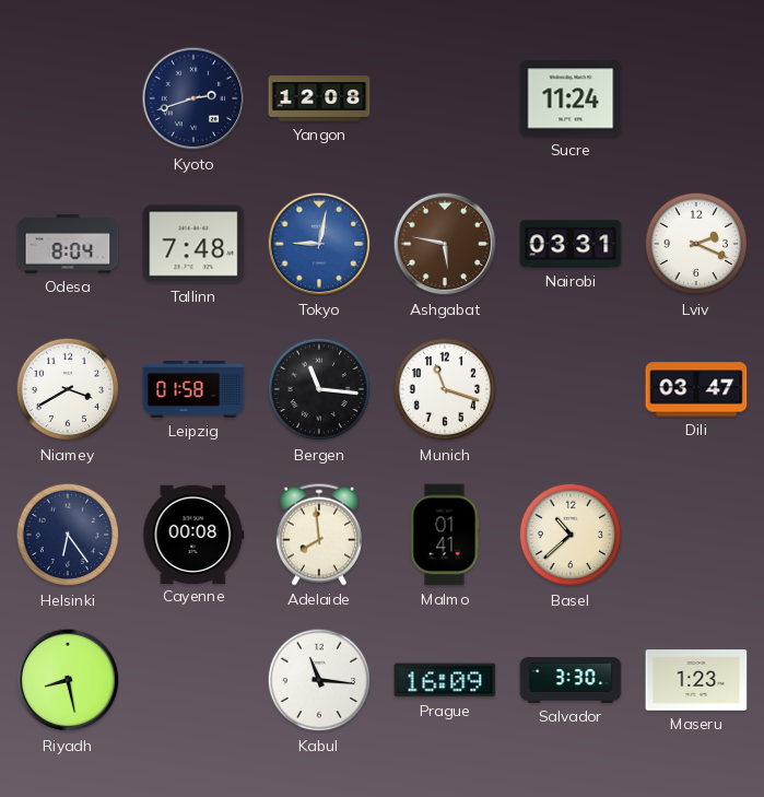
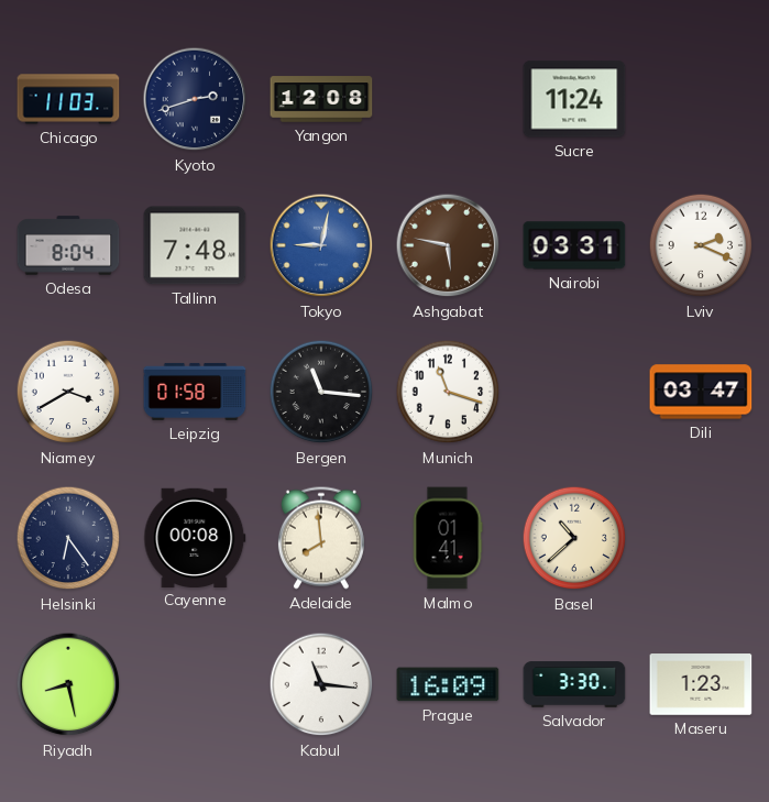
Chicago: none -> 11:03 (68, 99)
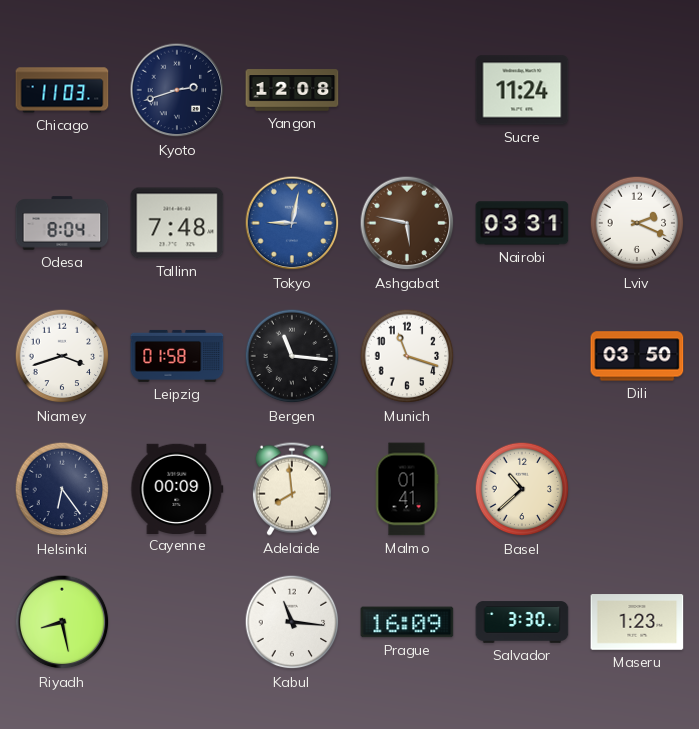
Niamey: 3:40 -> 3:42 (62, 356)
Dili: 03:47 -> 03:50 (637, 356)
Cayenne: 00:08 -> 00:09 (177, 488)
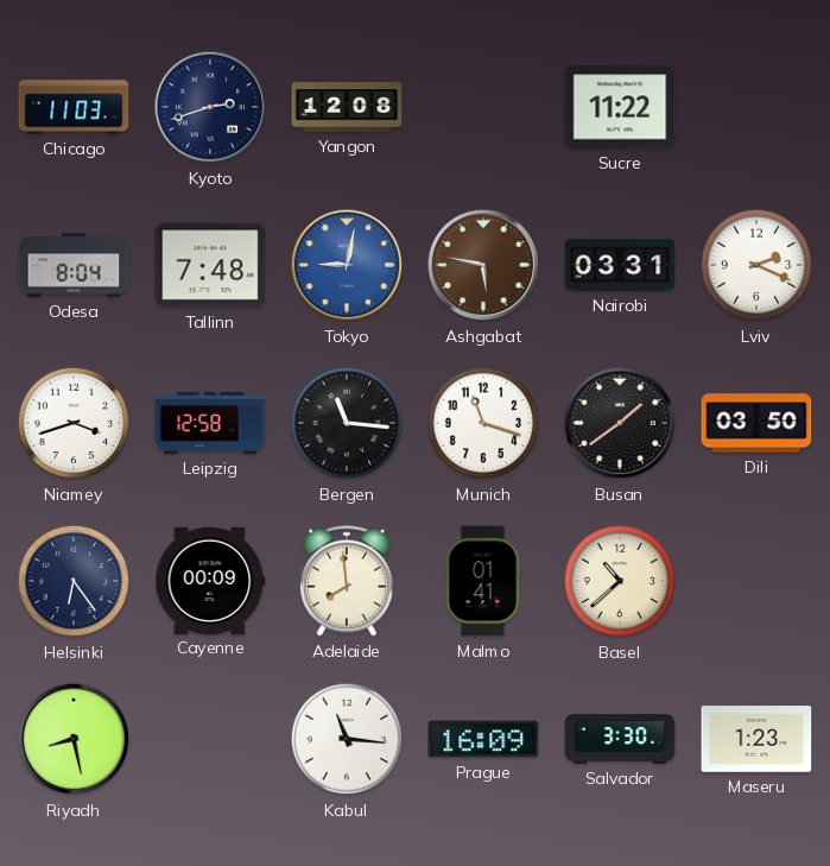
Sucre: 11:24 -> 11:22 (620, 107)
Leipzig: 01:58 -> 12:58 (210, 423)
Busan: none -> 1:39 (620, 423)
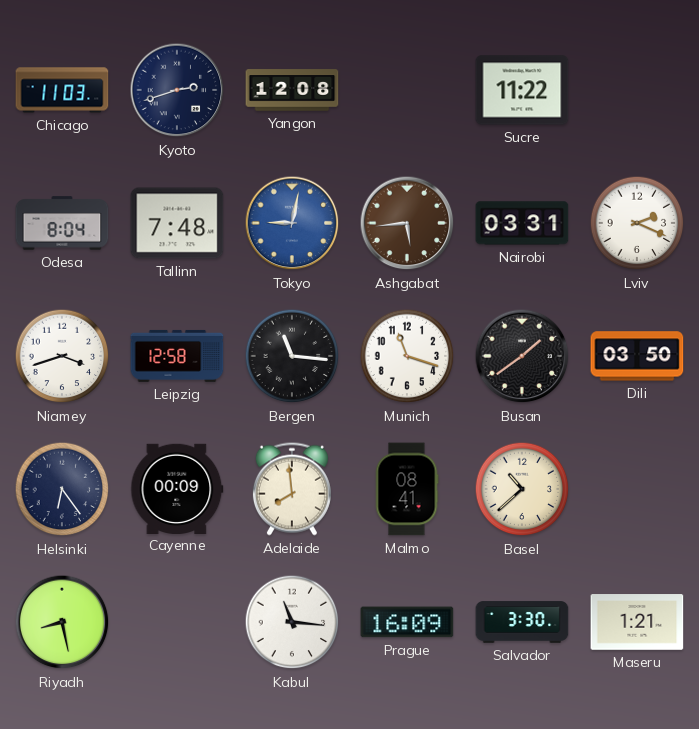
Ashgabat: 5:47 -> 5:44 (407, 223)
Malmo: 01:41 -> 08:41 (407, 489)
Maseru: 1:23 -> 1:21 (637, 622)
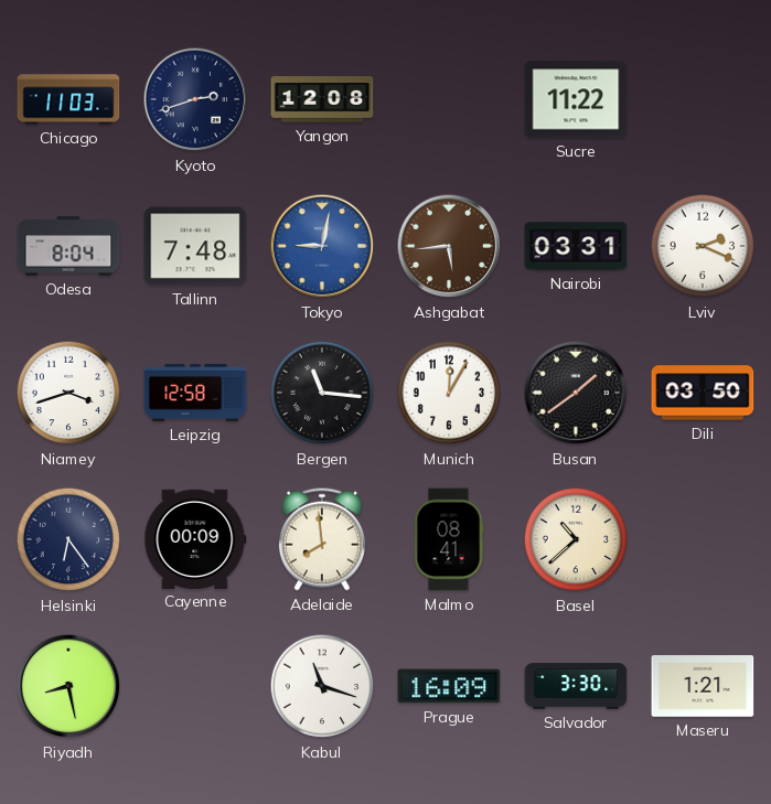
Munich: 11:18 -> 12:05 (449, 393)
Kabul: 11:16 -> 11:18 (322, 686)
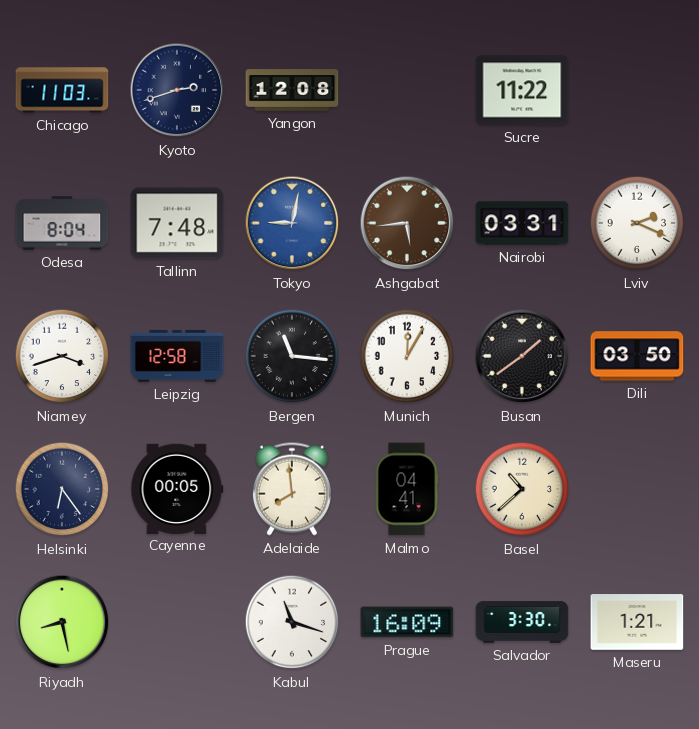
Cayenne: 00:09 -> 00:05 (177, 488)
Malmo: 08:41 -> 04:41 (407, 489)
